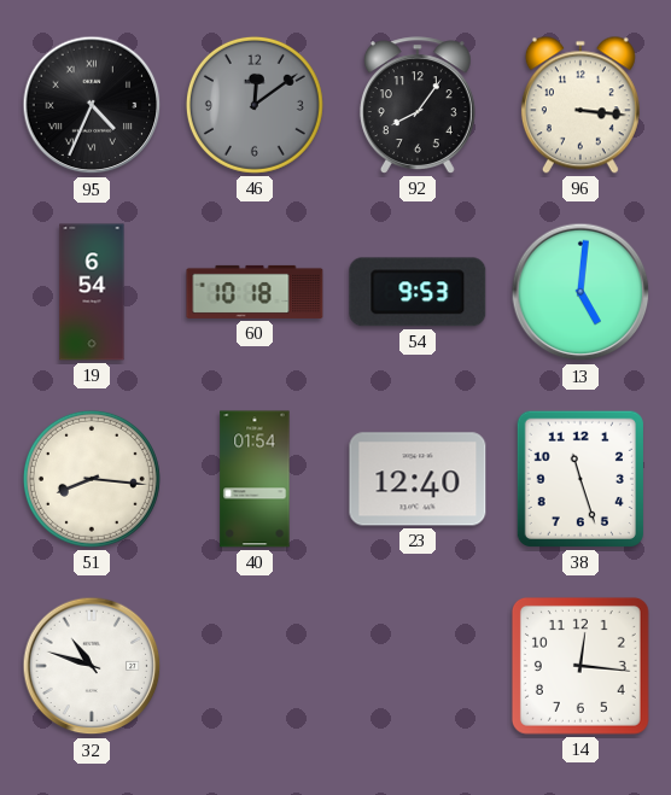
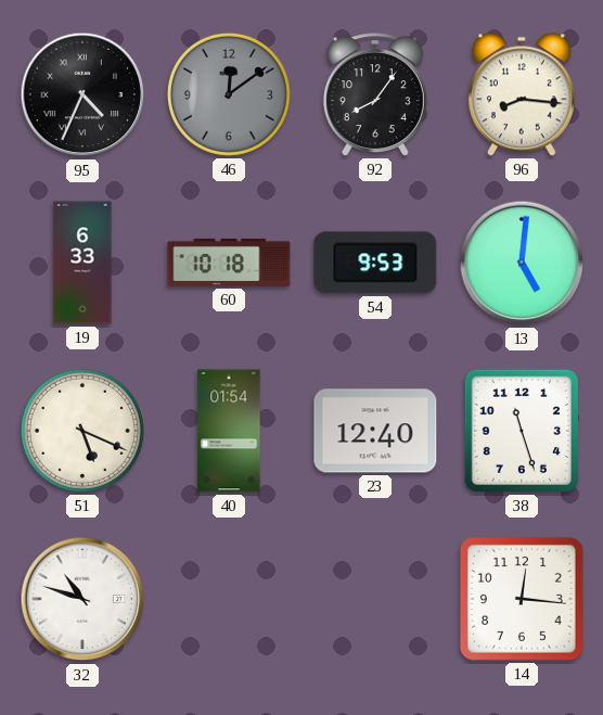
96: 3:16 -> 8:16 (522, 94)
19: 6:54 -> 6:33 (82, 263)
51: 8:16 -> 5:19 (82, 431)
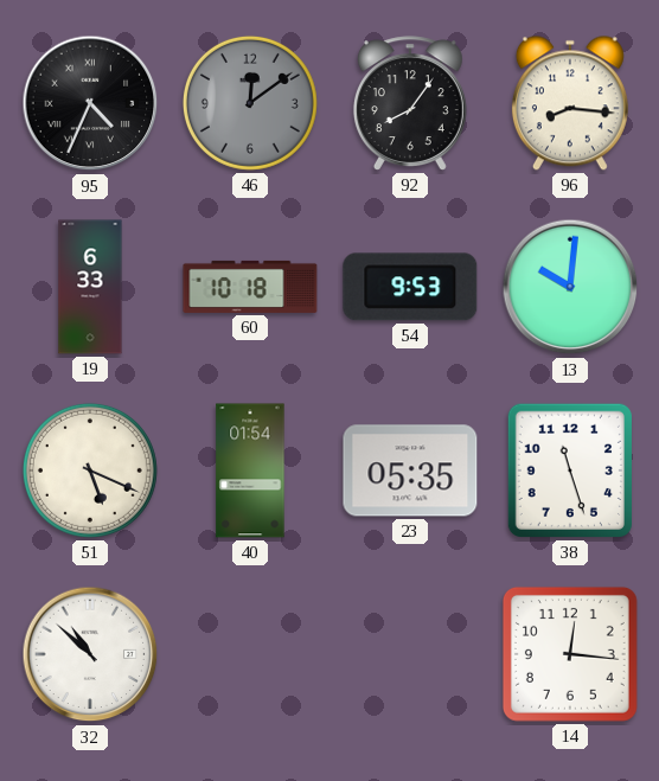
13: 5:01 -> 10:01 (570, 287)
23: 12:40 -> 05:35 (410, 470)
32: 10:48 -> 10:52 (90, 654)
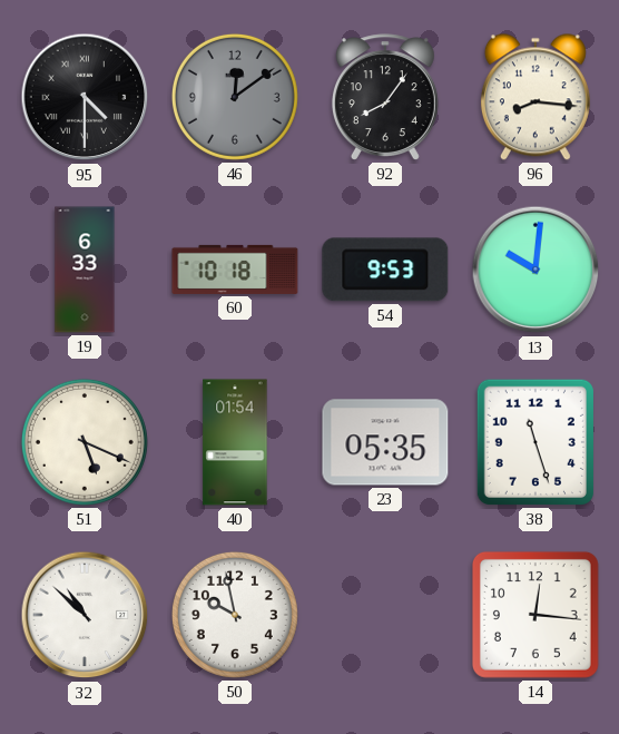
95: 4:34 -> 4:30 (85, 97)
50: none -> 9:58 (235, 615)
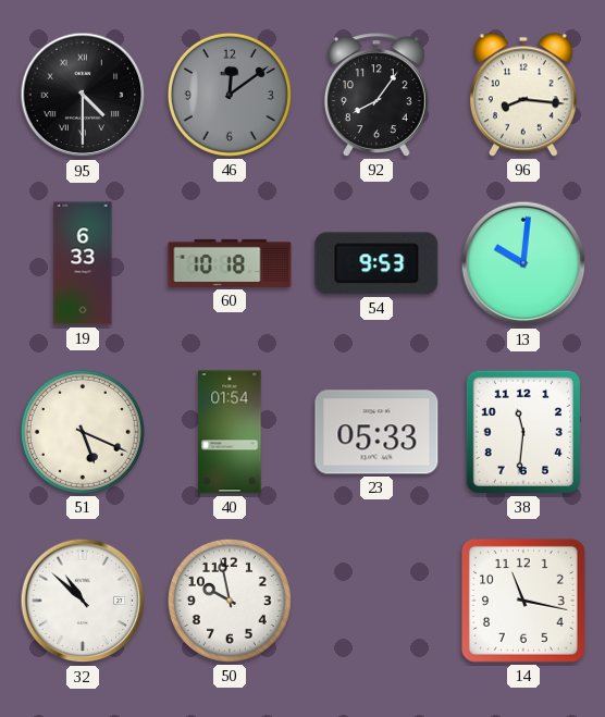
23: 05:35 -> 05:33 (376, 432)
38: 11:27 -> 11:31 (523, 432)
14: 12:16 -> 11:17 (523, 601)
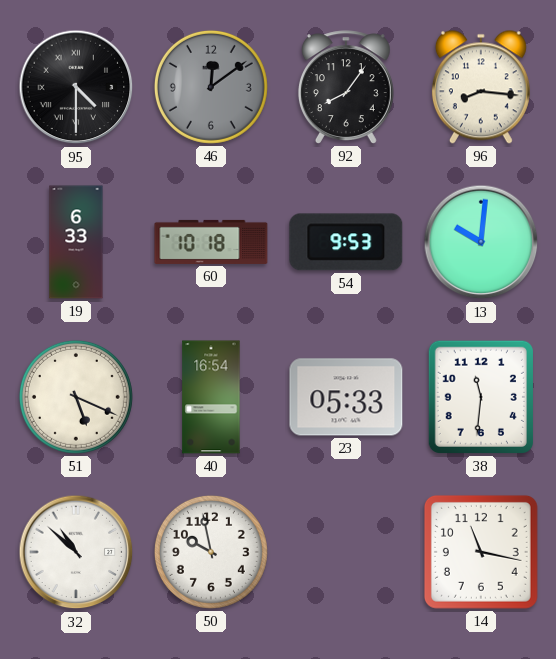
40: 01:54 -> 16:54 (211, 397)
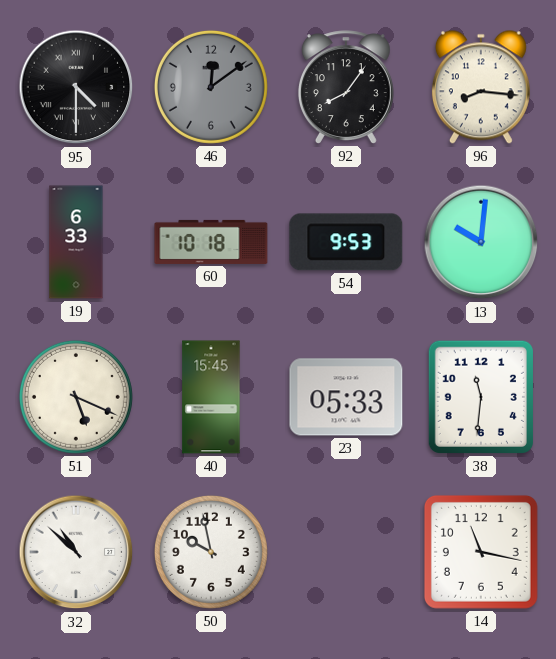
40: 16:54 -> 15:45 (211, 397)
